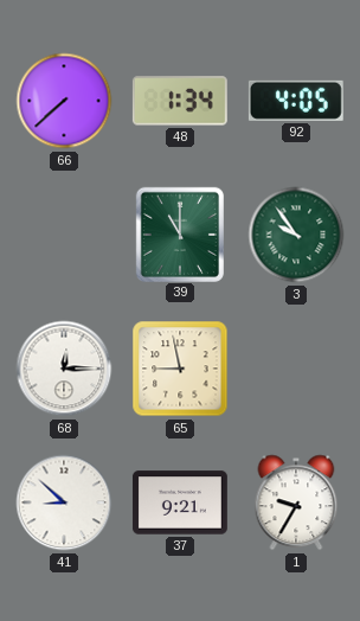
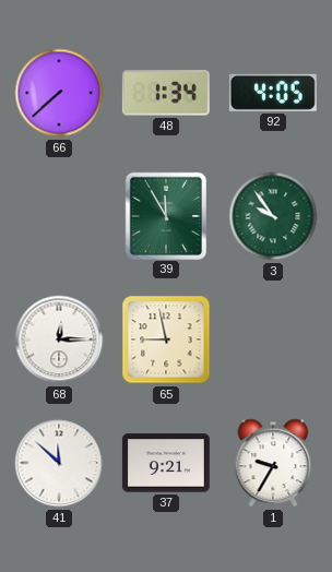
39: 11:00 -> 11:55 (165, 215)
41: 8:52 -> 11:52 (59, 463)
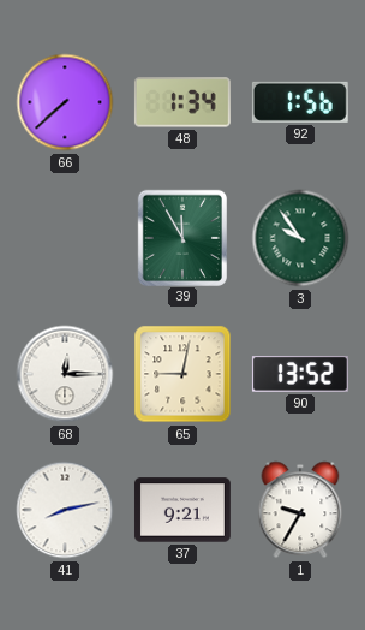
92: 4:05 -> 1:56 (300, 102)
65: 8:58 -> 9:02 (182, 374)
90: none -> 13:52 (300, 374)
41: 11:52 -> 8:13 (65, 510)
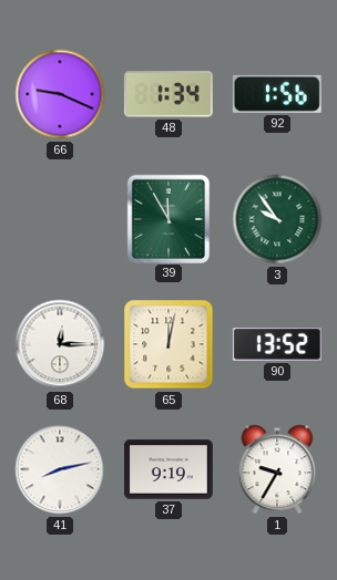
66: 7:38 -> 9:19 (60, 94)
65: 9:02 -> 12:02 (168, 344)
37: 9:21 -> 9:19 (168, 469)
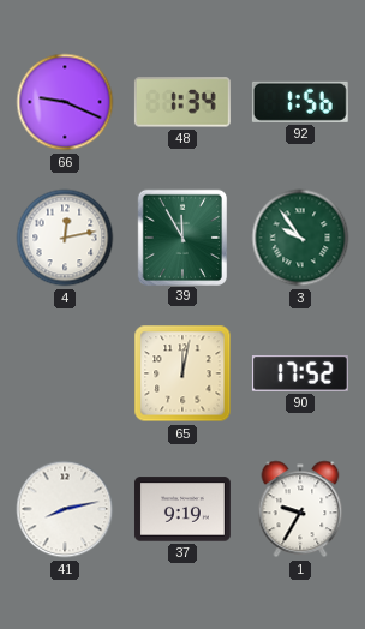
4: none -> 12:13 (65, 238)
68: 12:15 -> none (60, 344)
90: 13:52 -> 17:52 (300, 373)
